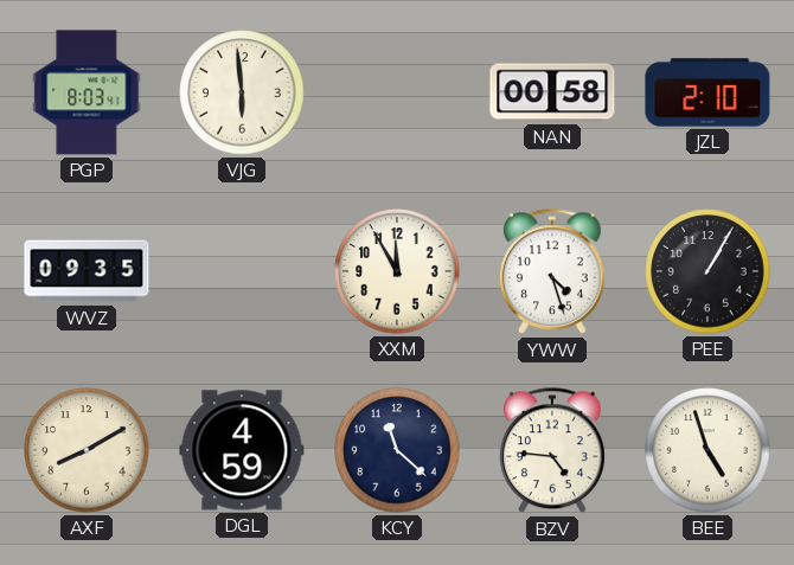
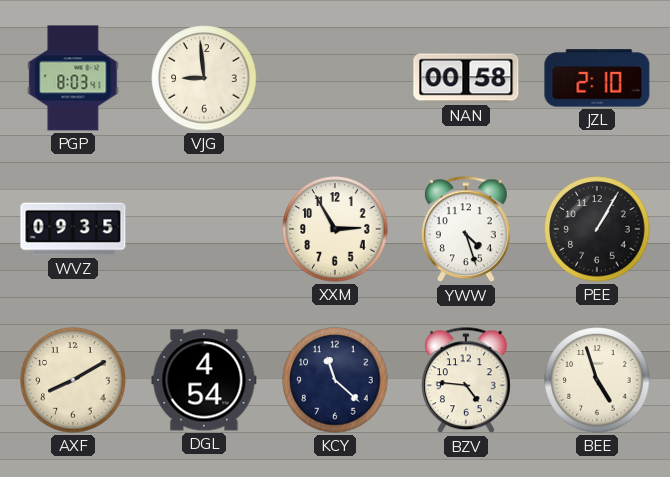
VJG: 5:59 -> 8:59 (204, 78)
XXM: 11:55 -> 2:55 (335, 229)
DGL: 4:59 -> 4:54 (204, 380)
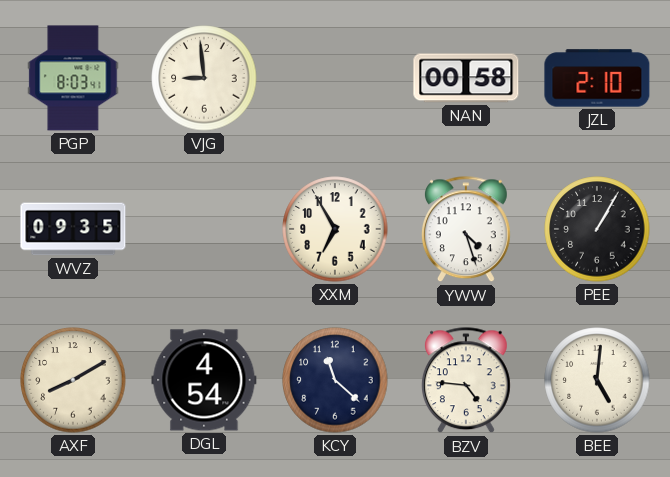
XXM: 2:55 -> 6:55 (335, 229)
BEE: 4:57 -> 5:01 (597, 380)
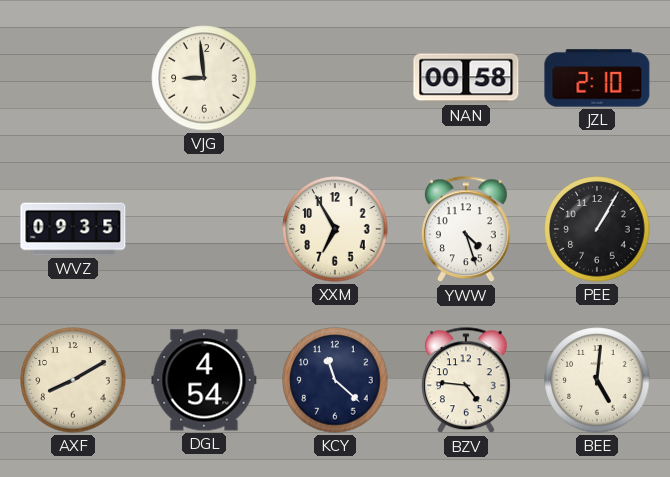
PGP: 8:03 -> none (73, 78)
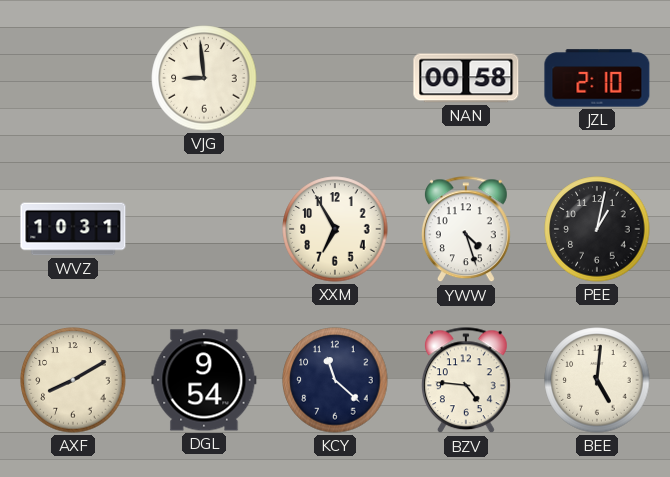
WVZ: 09:35 -> 10:31 (73, 229)
PEE: 1:05 -> 1:02 (597, 229)
DGL: 4:54 -> 9:54 (204, 380)
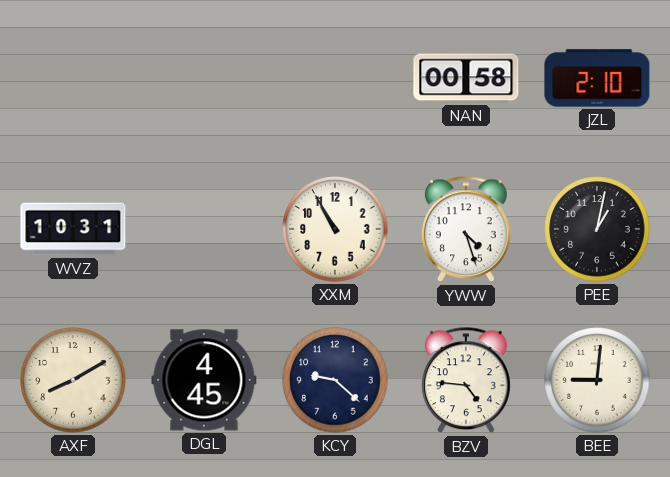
VJG: 8:59 -> none (204, 78)
XXM: 6:55 -> 10:55 (335, 229)
DGL: 9:54 -> 4:45 (204, 380)
KCY: 11:22 -> 9:22 (335, 380)
BEE: 5:01 -> 9:01 (597, 380)
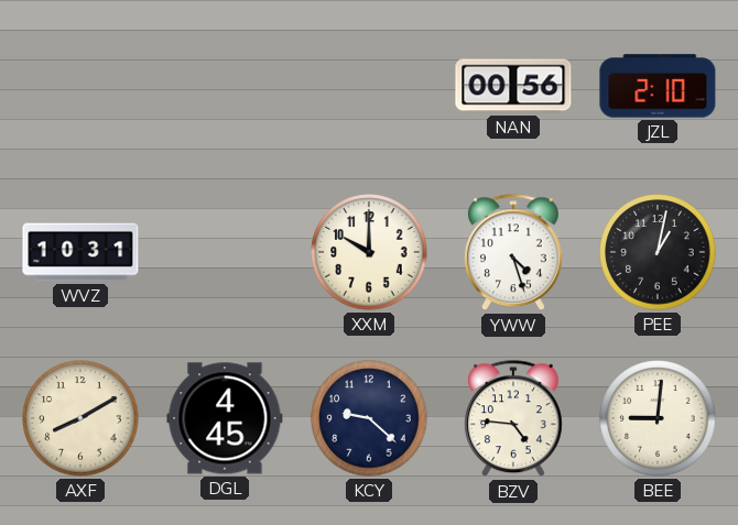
NAN: 00:58 -> 00:56 (513, 86)
XXM: 10:55 -> 10:00 (369, 252)
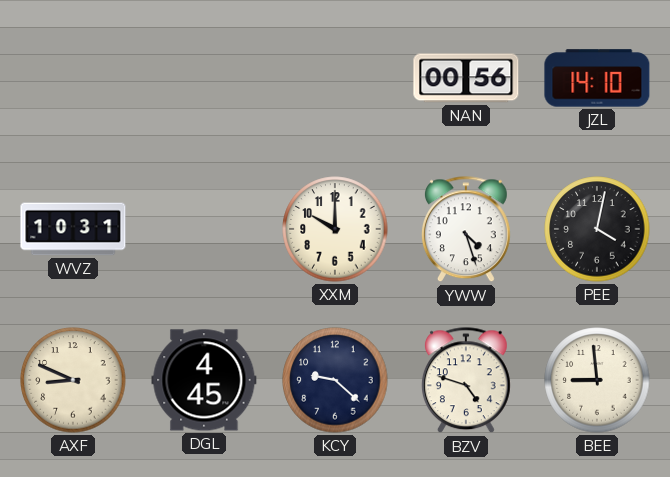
JZL: 2:10 -> 14:10 (597, 78)
PEE: 1:02 -> 4:02 (597, 229)
AXF: 8:10 -> 8:49 (73, 380)
BZV: 4:46 -> 4:48 (466, 381)
BEE: 9:01 -> 8:59 (597, 380)
